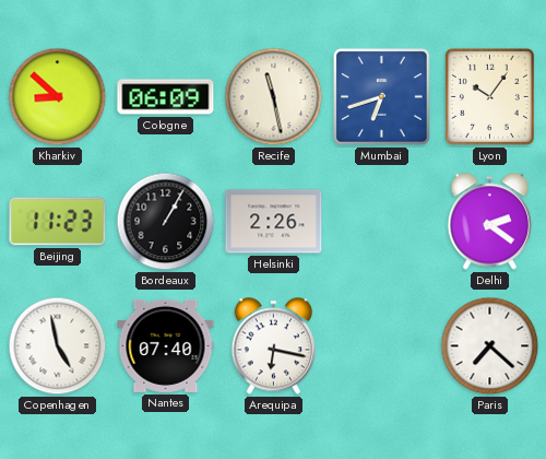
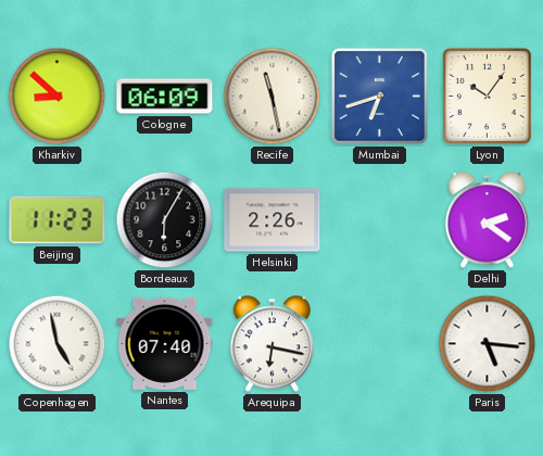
Bordeaux: 1:05 -> 6:05 (165, 220)
Paris: 7:22 -> 5:16 (488, 344)
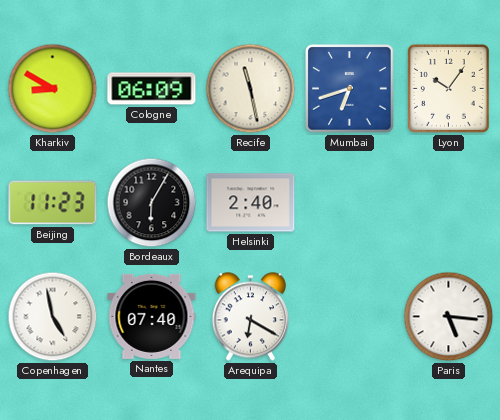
Kharkiv: 8:52 -> 8:50 (53, 89)
Helsinki: 2:26 -> 2:40 (251, 203)
Delhi: 2:21 -> none (487, 220)
Arequipa: 6:17 -> 6:20 (250, 317)
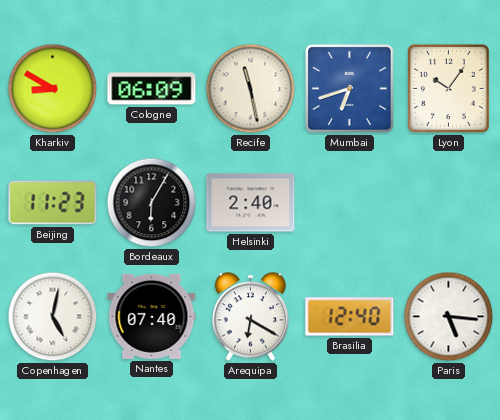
Copenhagen: 4:58 -> 5:02 (53, 317)
Brasilia: none -> 12:40 (350, 317)
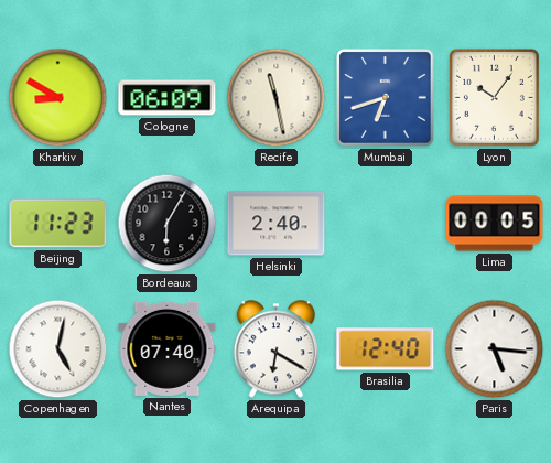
Lima: none -> 00:05 (495, 224)
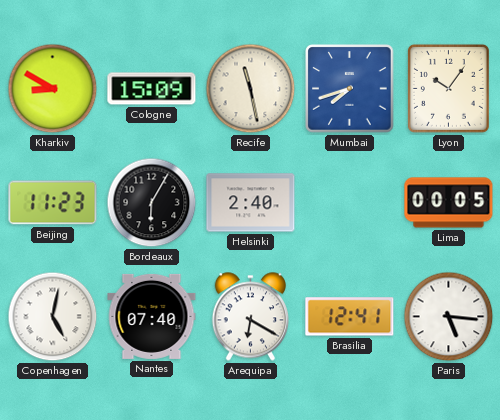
Cologne: 06:09 -> 15:09 (152, 89)
Mumbai: 6:42 -> 7:42 (350, 89)
Brasilia: 12:40 -> 12:41 (350, 317)
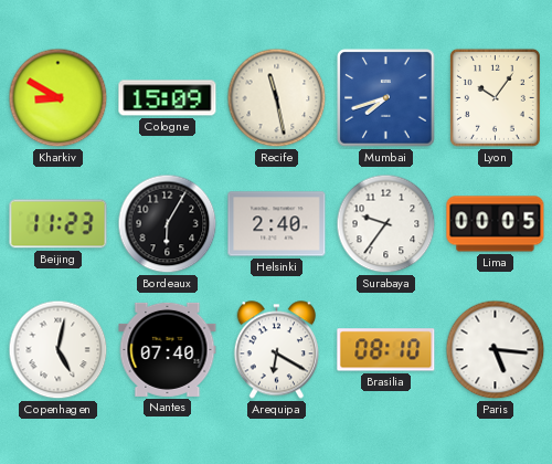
Surabaya: none -> 9:36 (386, 224)
Brasilia: 12:41 -> 08:10 (386, 350)
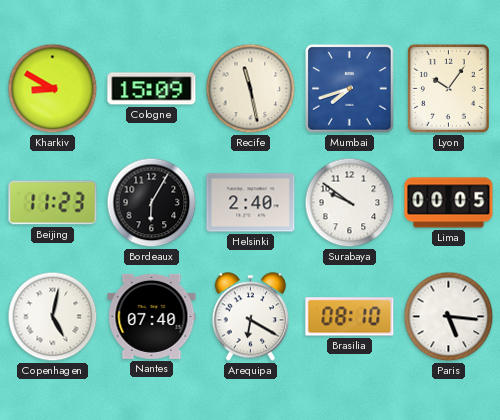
Surabaya: 9:36 -> 9:51 (350, 203)
